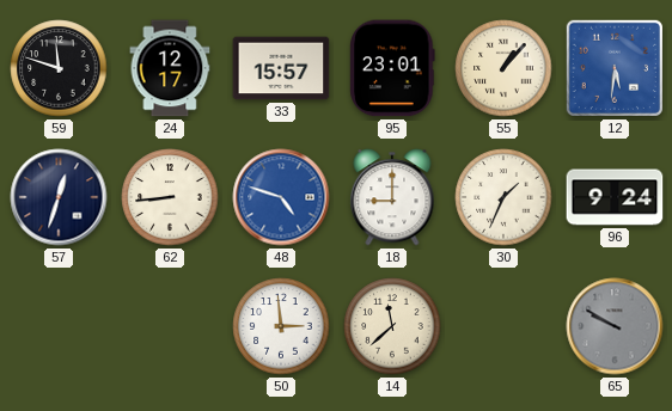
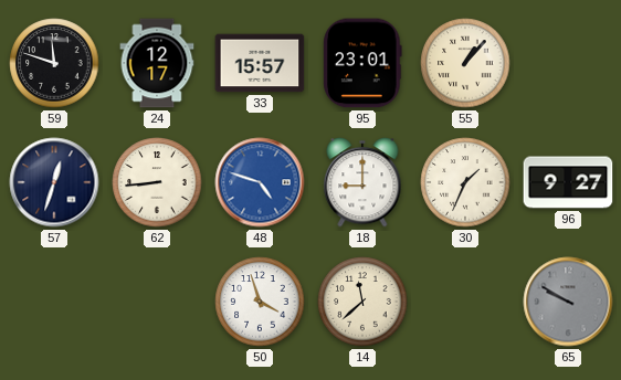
12: 5:31 -> none (615, 68)
96: 9:24 -> 9:27 (568, 182)
50: 2:59 -> 3:57 (260, 302)
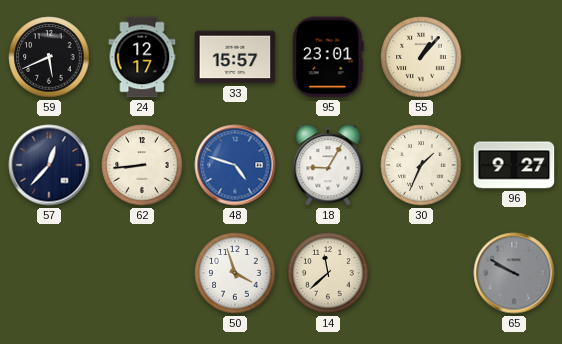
59: 11:48 -> 5:41 (49, 57)
57: 12:33 -> 12:37 (49, 165)
18: 9:00 -> 9:05 (328, 165)
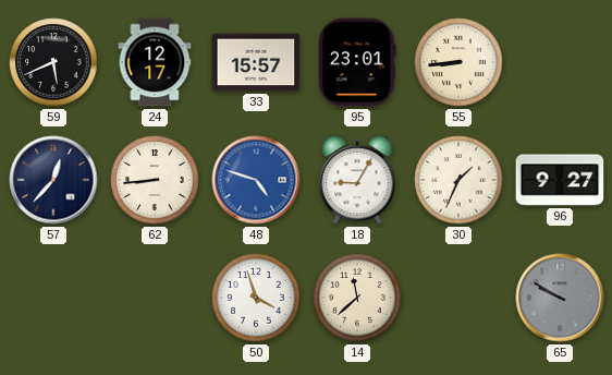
55: 1:07 -> 8:44 (458, 62)
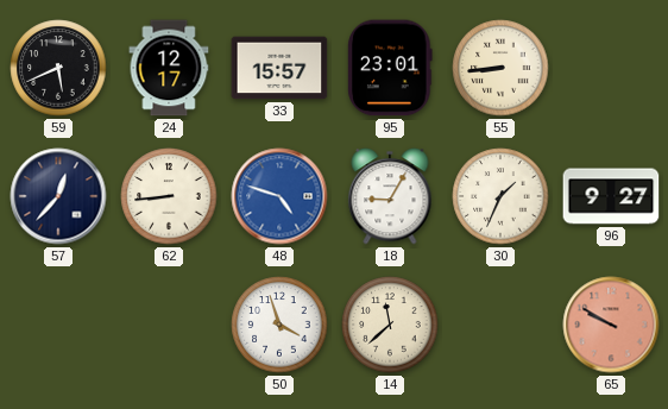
65 dial: grey -> salmon (611, 325)
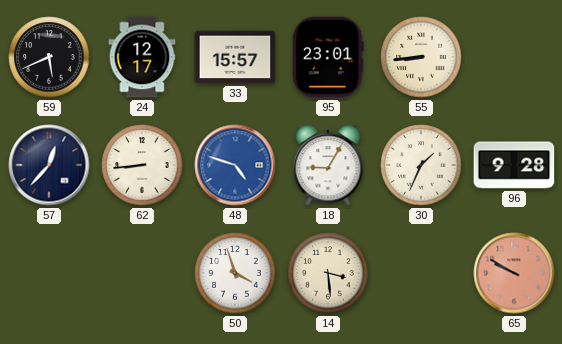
96: 9:27 -> 9:28 (514, 165)
14: 11:38 -> 3:29 (328, 273)
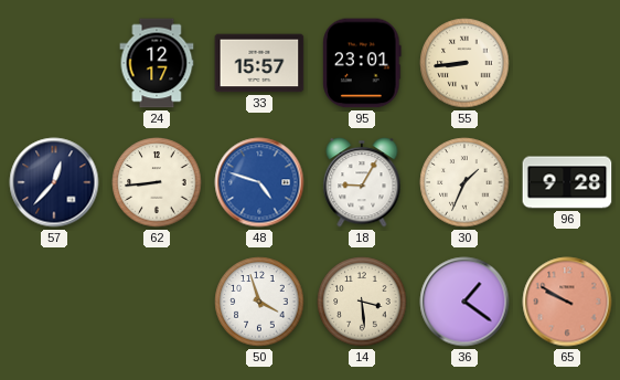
59: 5:41 -> none (49, 57)
36: none -> 1:21 (464, 302)
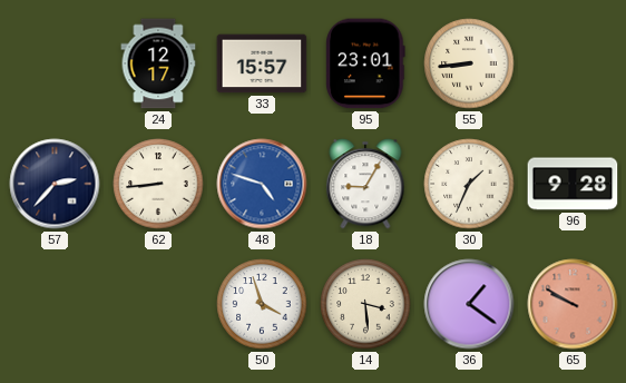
57: 12:37 -> 2:37 (55, 184)
